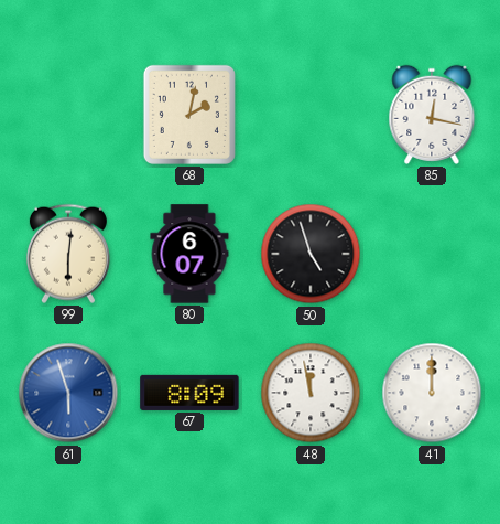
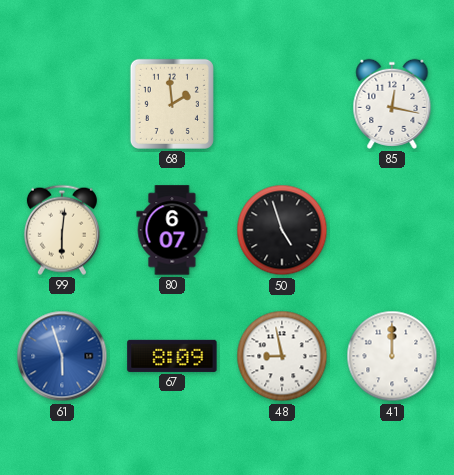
68: 2:02 -> 1:59 (172, 104)
48: 11:58 -> 8:58 (282, 356)
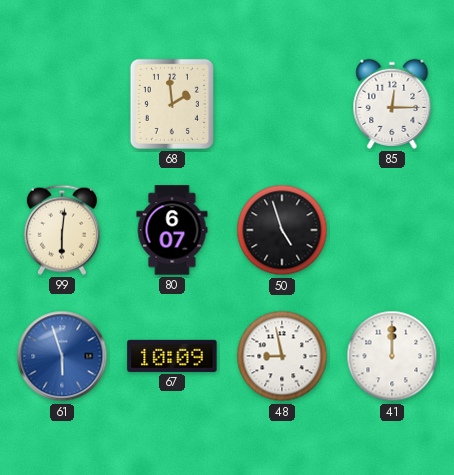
85: 12:17 -> 12:15 (392, 104)
67: 8:09 -> 10:09 (172, 356)
